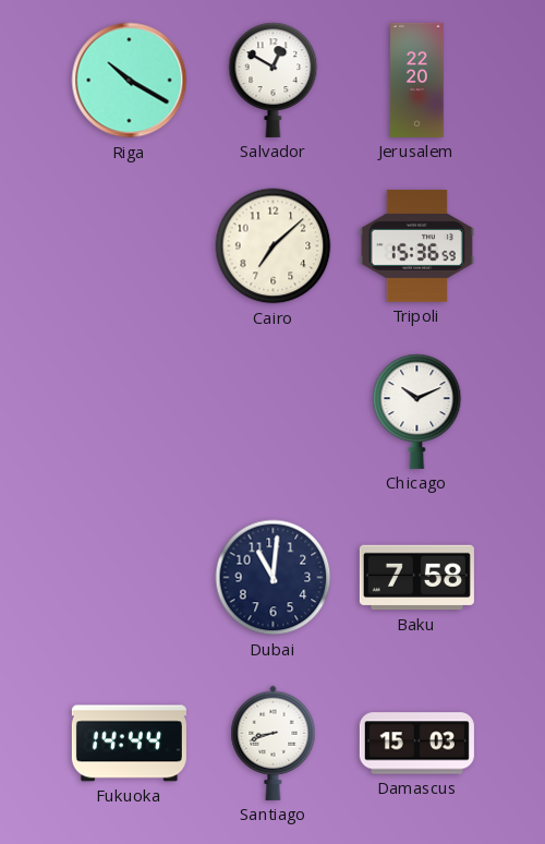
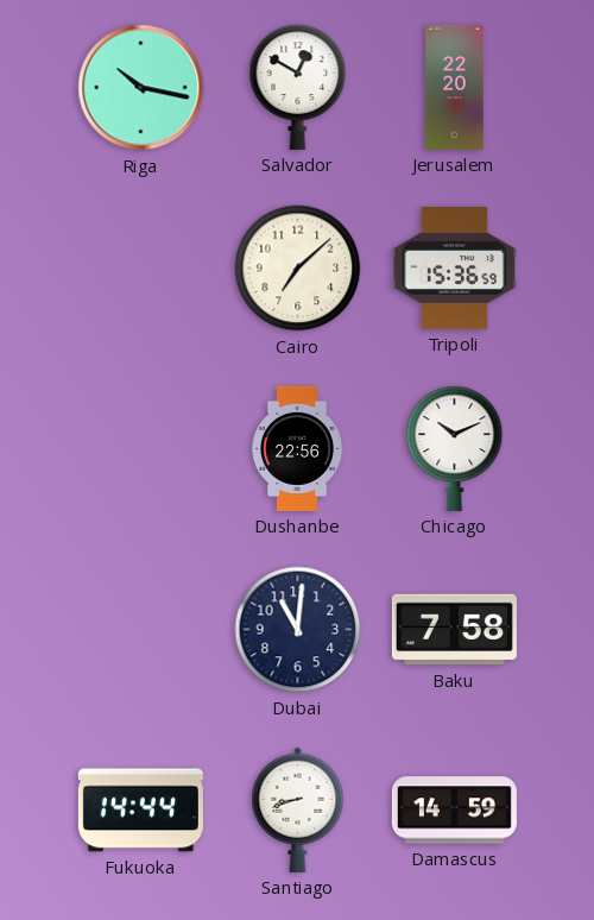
Riga: 10:20 -> 10:17 (141, 88)
Dushanbe: none -> 22:56 (297, 448)
Damascus: 15:03 -> 14:59 (454, 811)
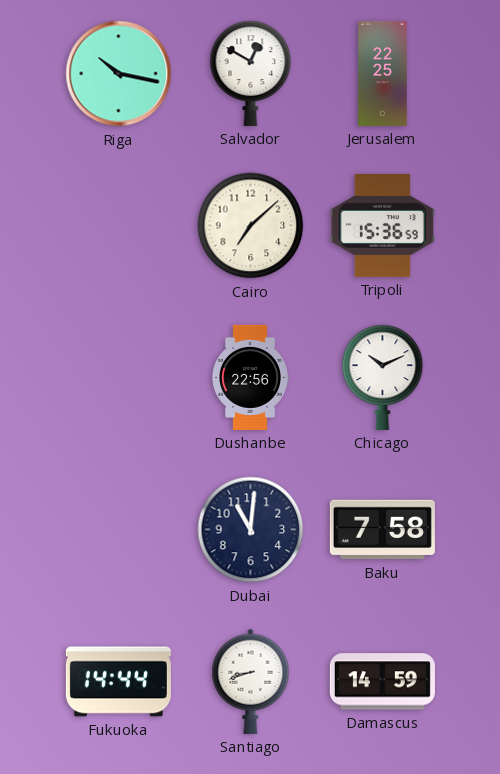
Jerusalem: 22:20 -> 22:25 (383, 73)
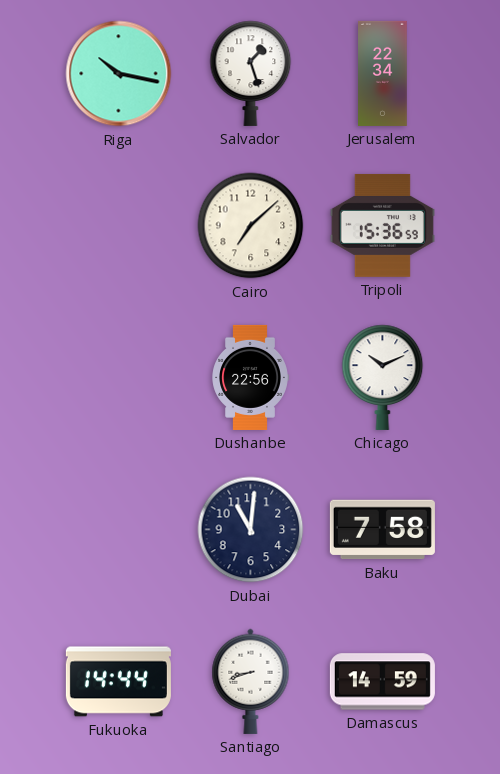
Salvador: 12:50 -> 1:27 (251, 73)
Jerusalem: 22:25 -> 22:34 (383, 73)
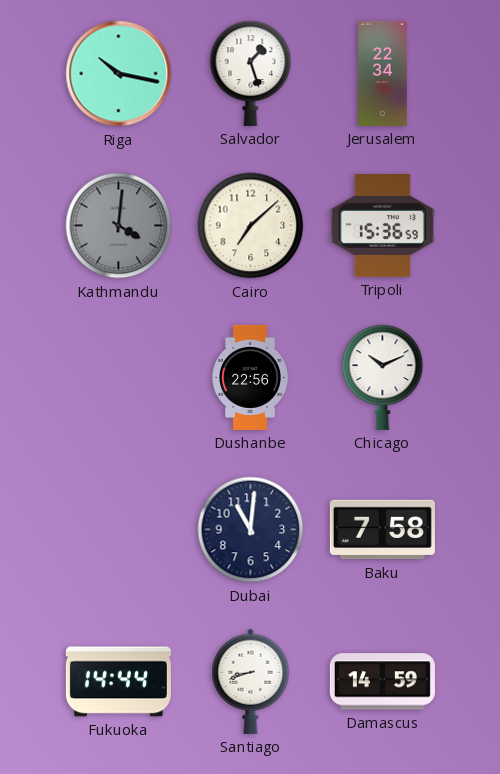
Kathmandu: none -> 4:01 (119, 226)
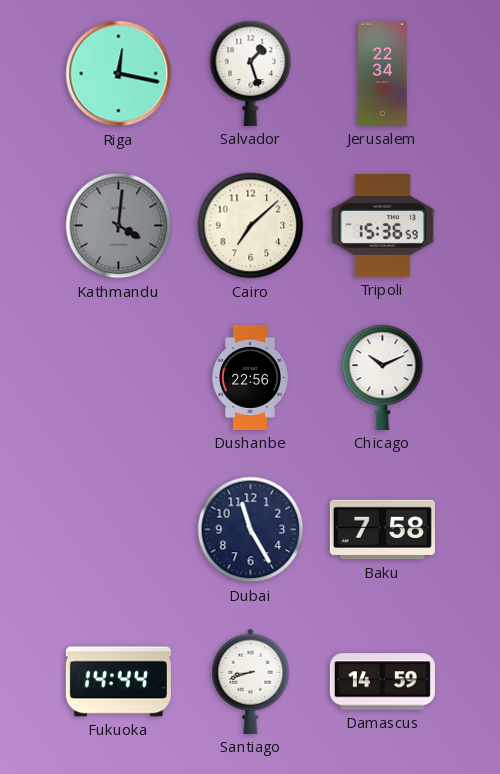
Riga: 10:17 -> 12:17 (119, 74)
Dubai: 11:01 -> 11:25 (251, 530)
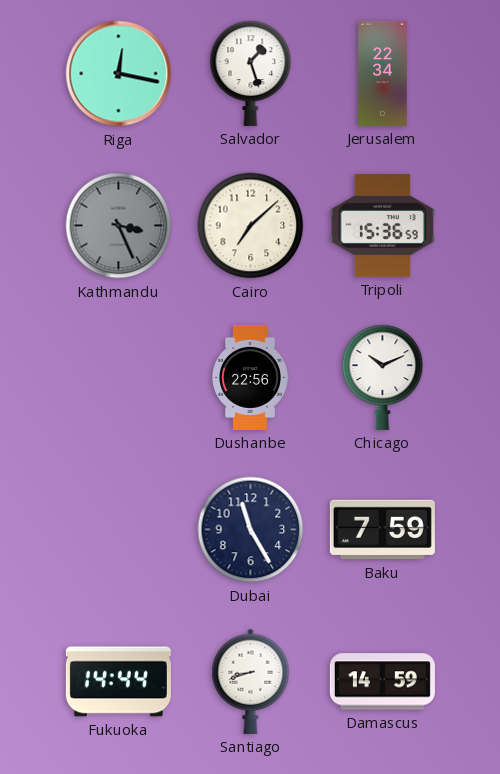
Kathmandu: 4:01 -> 3:26 (119, 226)
Baku: 7:58 -> 7:59 (382, 530)
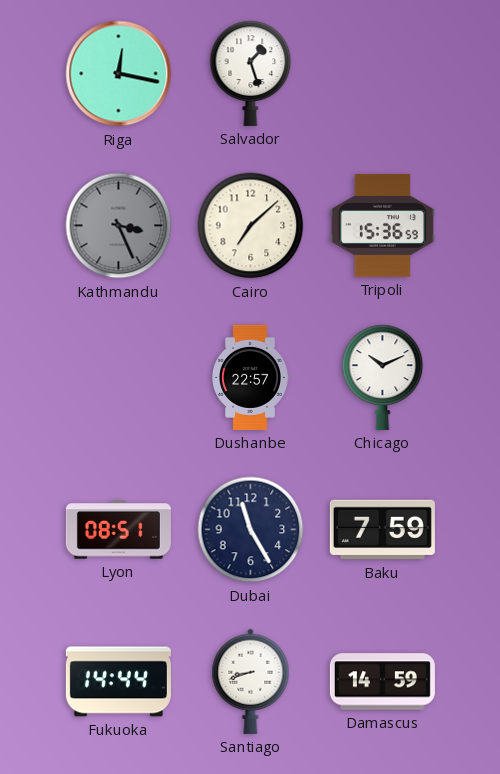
Jerusalem: 22:34 -> none (383, 73)
Dushanbe: 22:56 -> 22:57 (250, 377)
Lyon: none -> 08:51 (118, 530)
